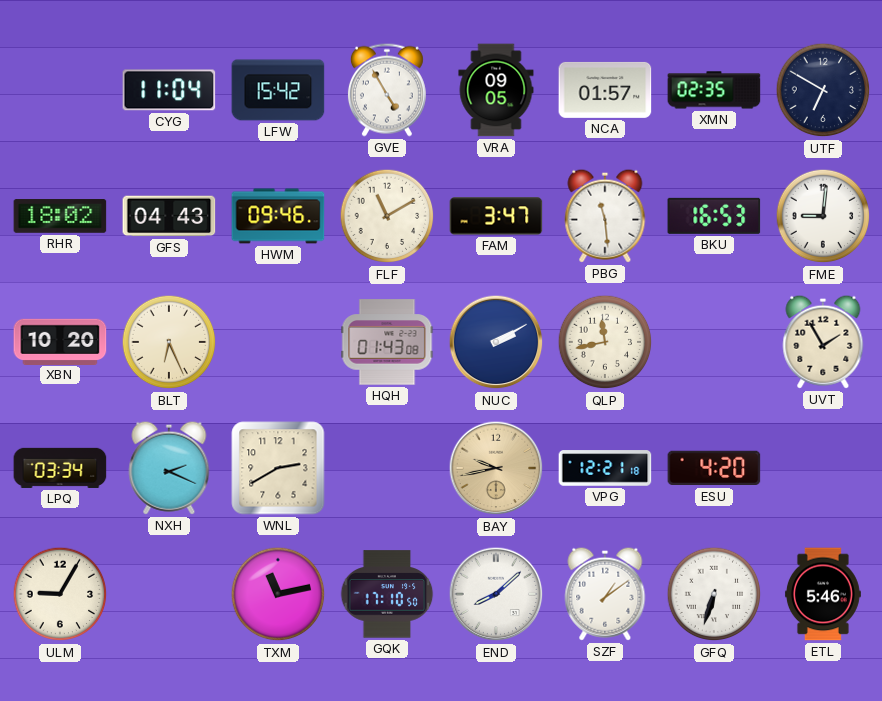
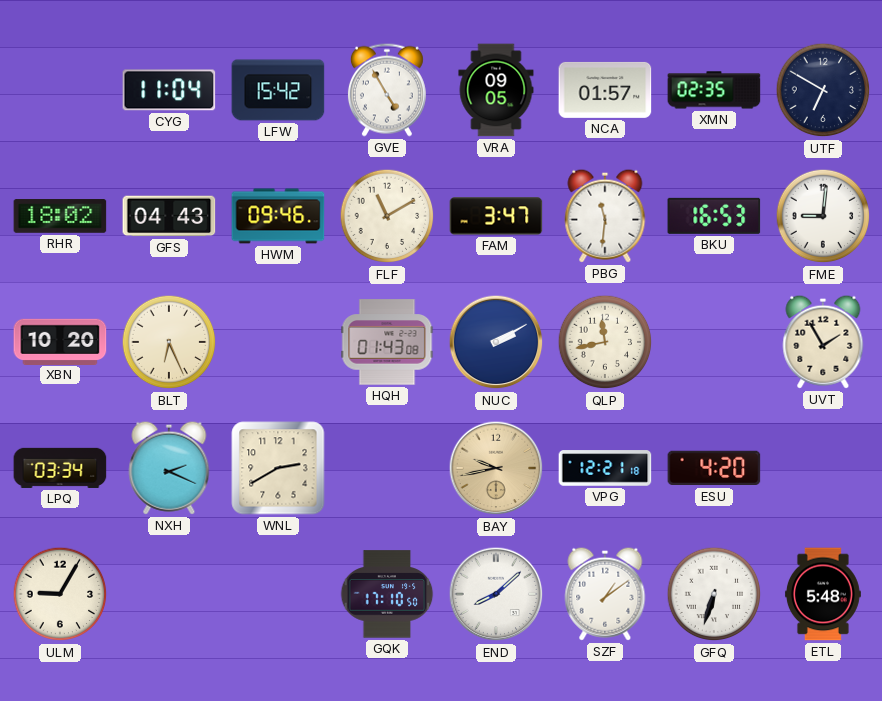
PBG: 11:29 -> 11:31 (605, 216)
TXM: 11:13 -> none (278, 594)
ETL: 5:46 -> 5:48 (823, 594)
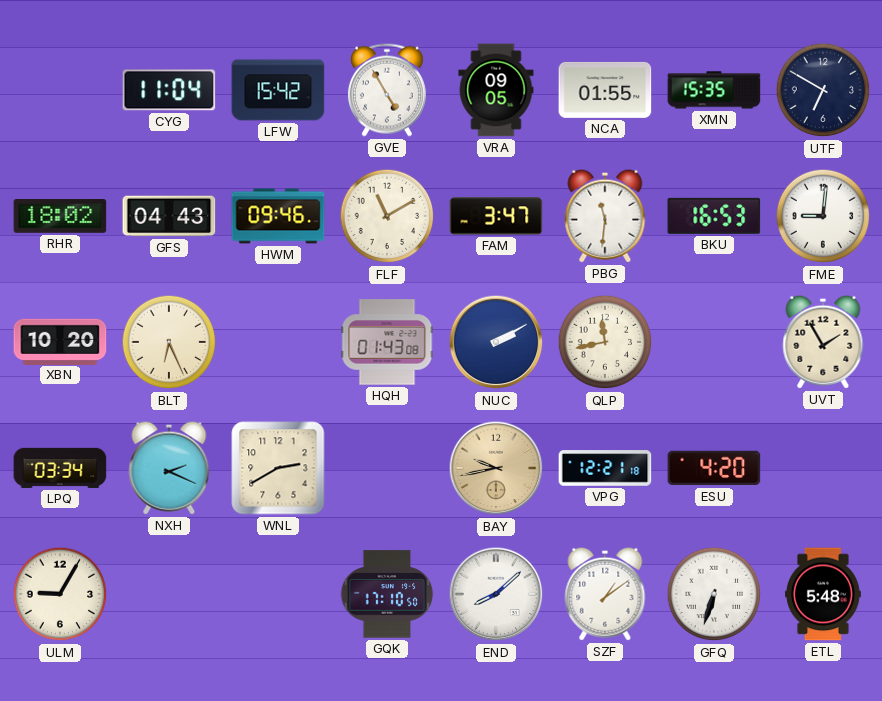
NCA: 01:57 -> 01:55 (605, 90)
XMN: 02:35 -> 15:35 (714, 90)
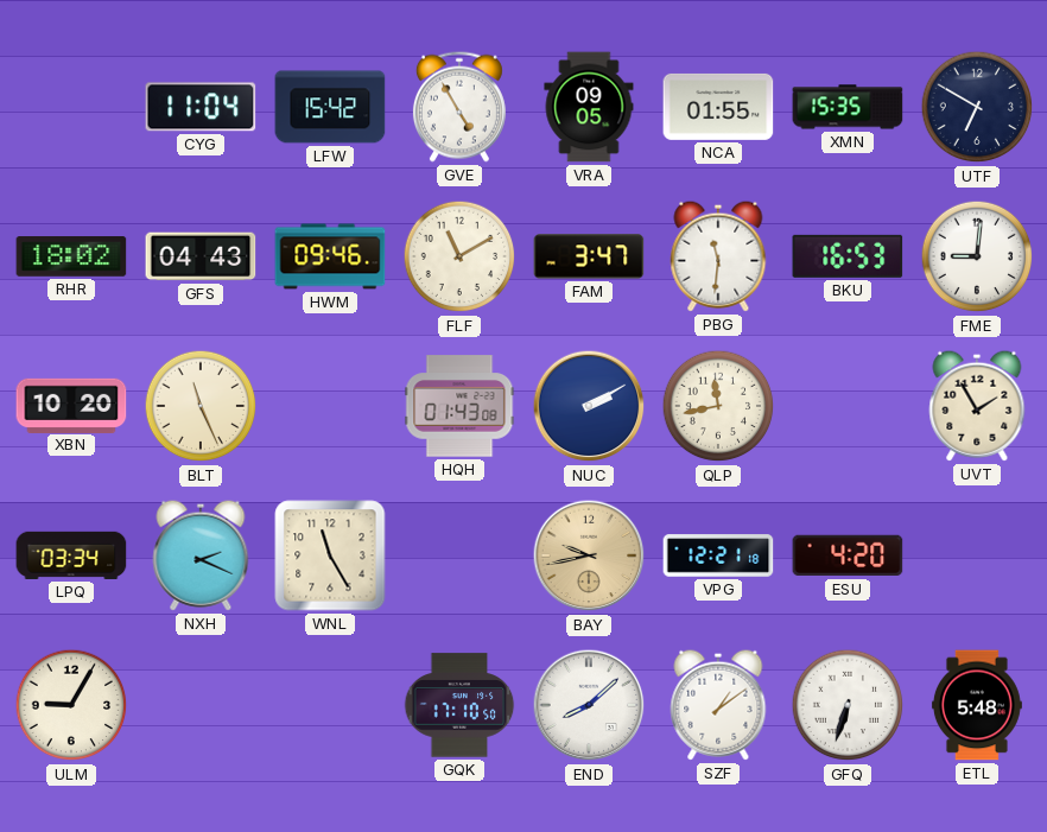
BLT: 6:26 -> 11:26 (201, 406)
WNL: 2:40 -> 11:25 (330, 555)
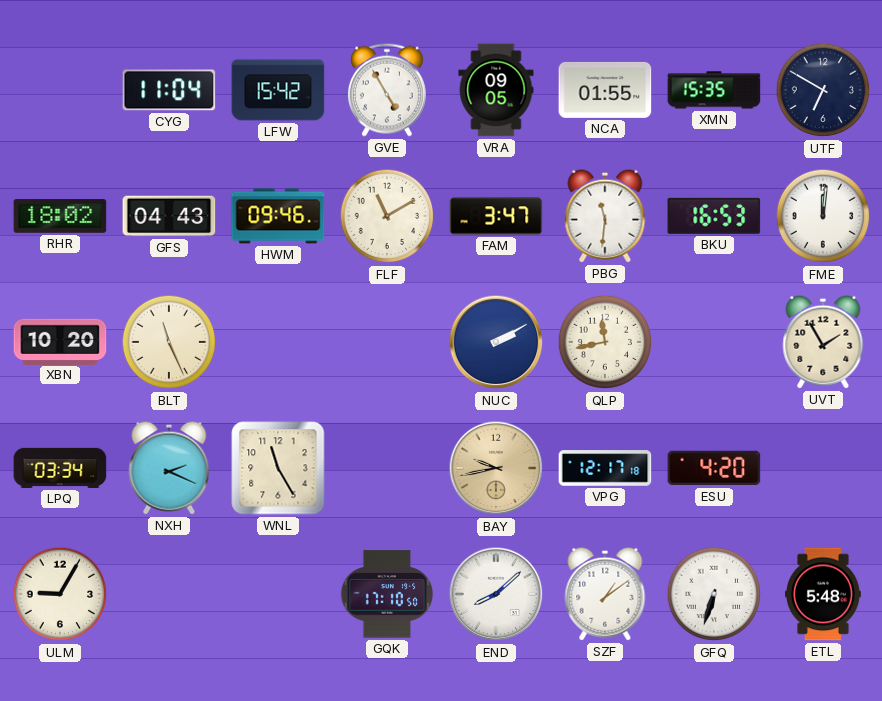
FME: 9:01 -> 12:01 (823, 216)
HQH: 01:43 -> none (459, 406)
VPG: 12:21 -> 12:17 (605, 468)
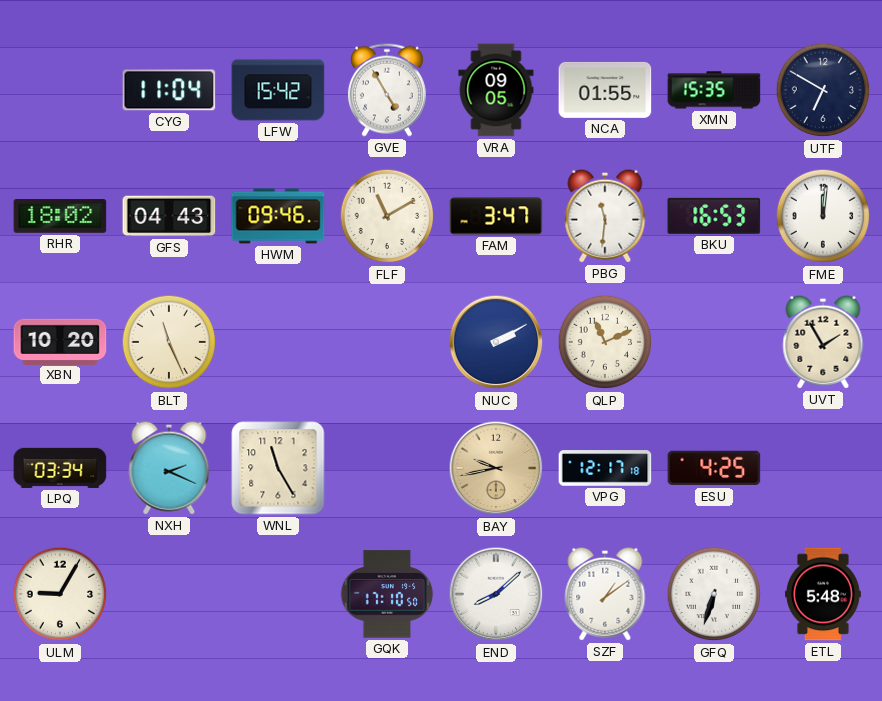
QLP: 11:43 -> 11:11 (605, 342)
ESU: 4:20 -> 4:25 (714, 468)
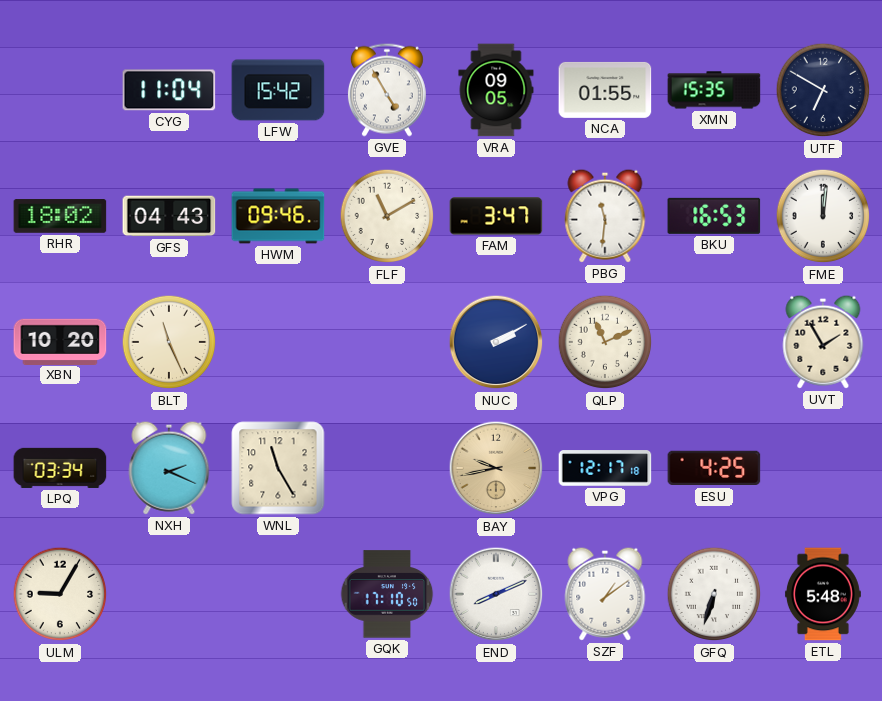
END: 8:08 -> 8:11 (496, 594)
